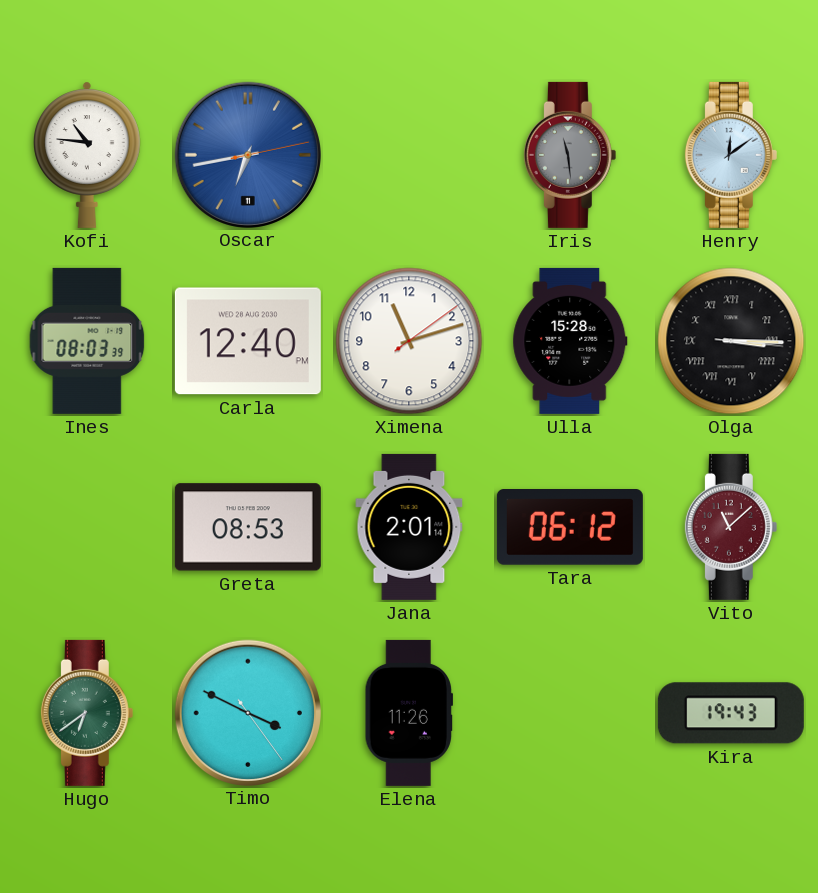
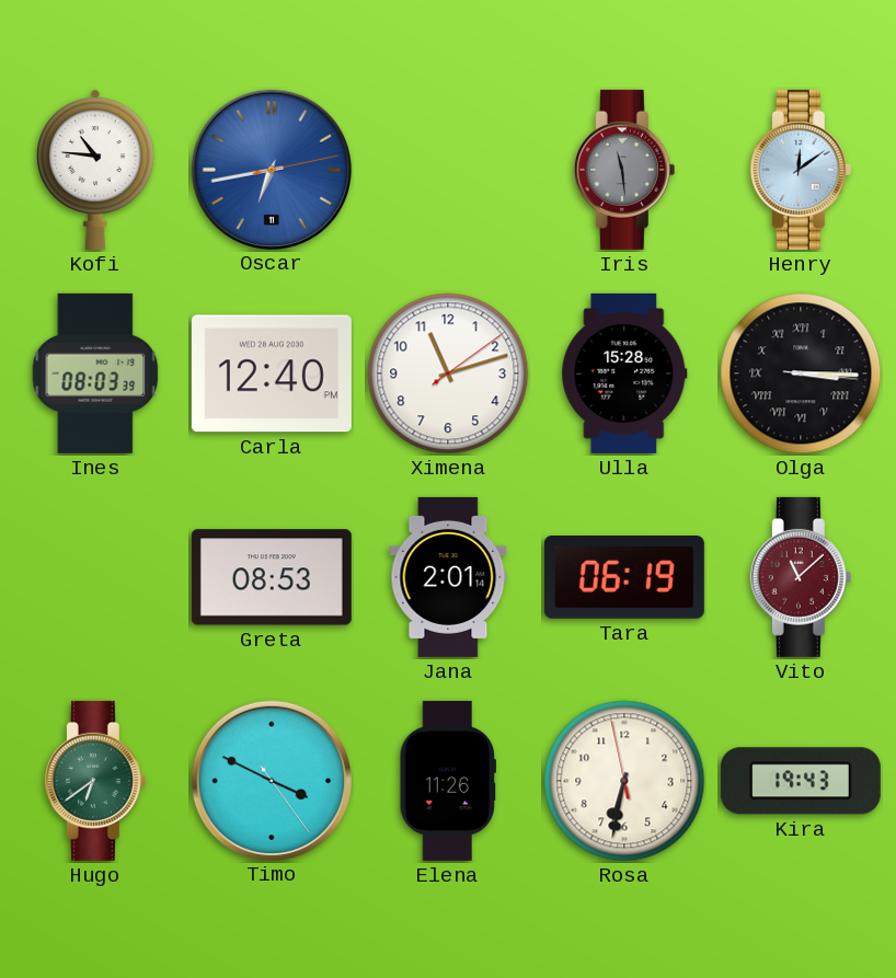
Tara: 06:12 -> 06:19 (624, 578)
Rosa: none -> 6:31 (624, 781)
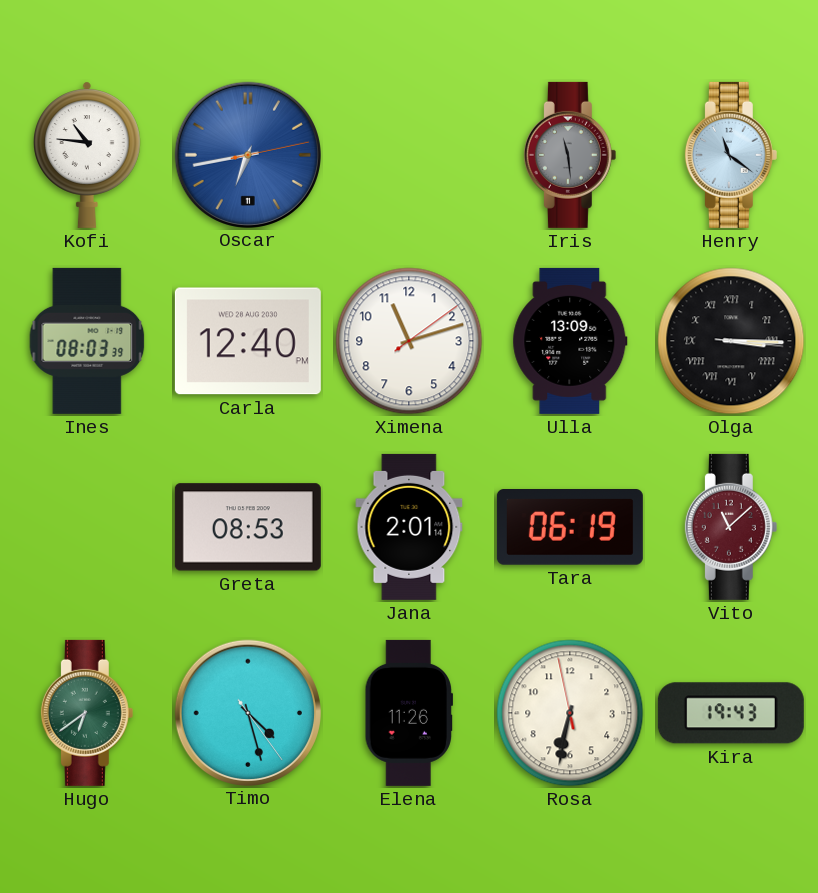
Henry: 12:09 -> 11:21 (731, 155)
Ulla: 15:28 -> 13:09 (570, 341)
Timo: 3:49 -> 4:27 (247, 712)
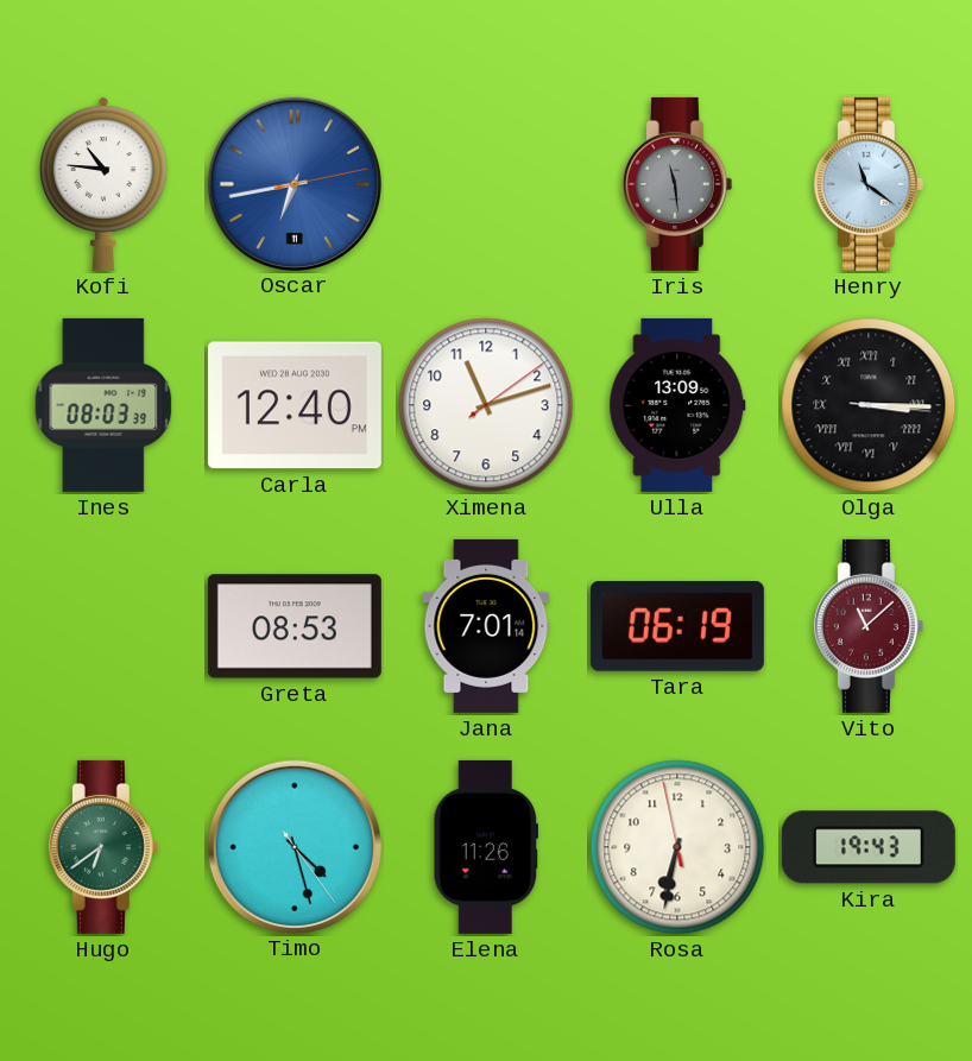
Jana: 2:01 -> 7:01 (486, 626)
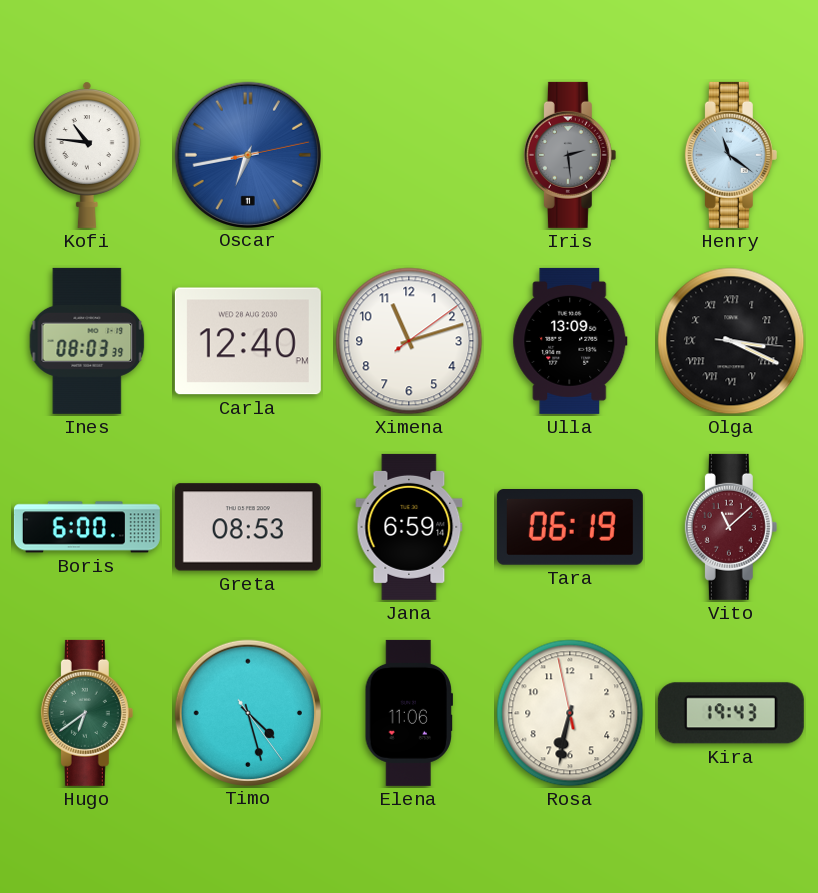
Iris: 11:29 -> 2:29 (570, 155)
Olga: 3:15 -> 3:19 (731, 341)
Boris: none -> 6:00 (87, 527)
Jana: 7:01 -> 6:59 (409, 527)
Elena: 11:26 -> 11:06 (408, 713)
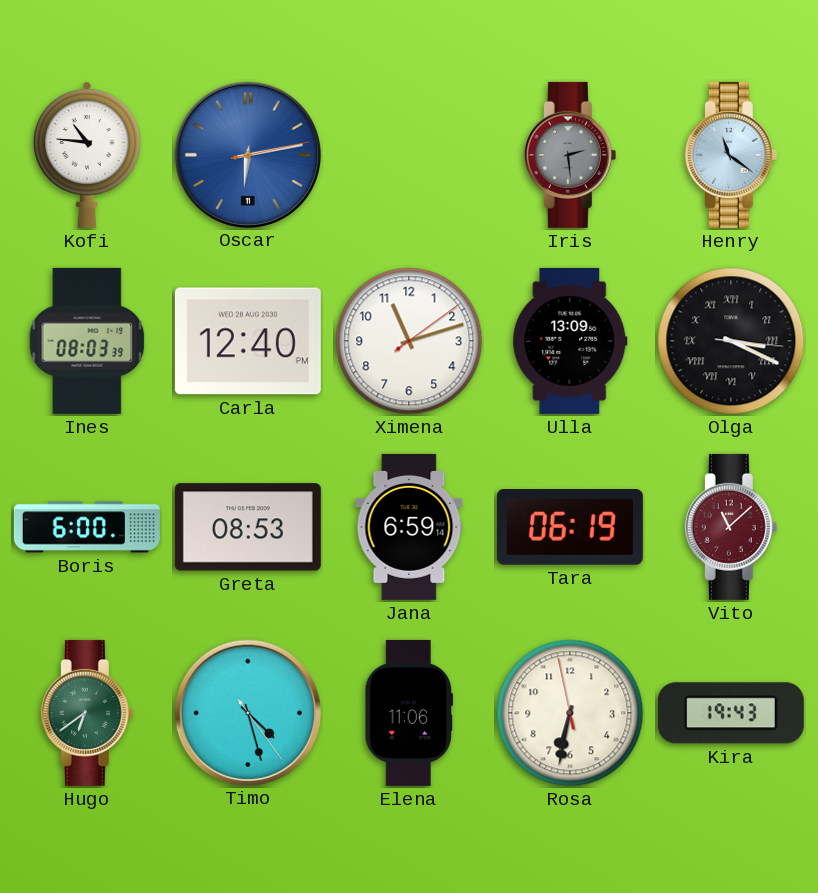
Oscar: 6:43 -> 6:13 (247, 154)
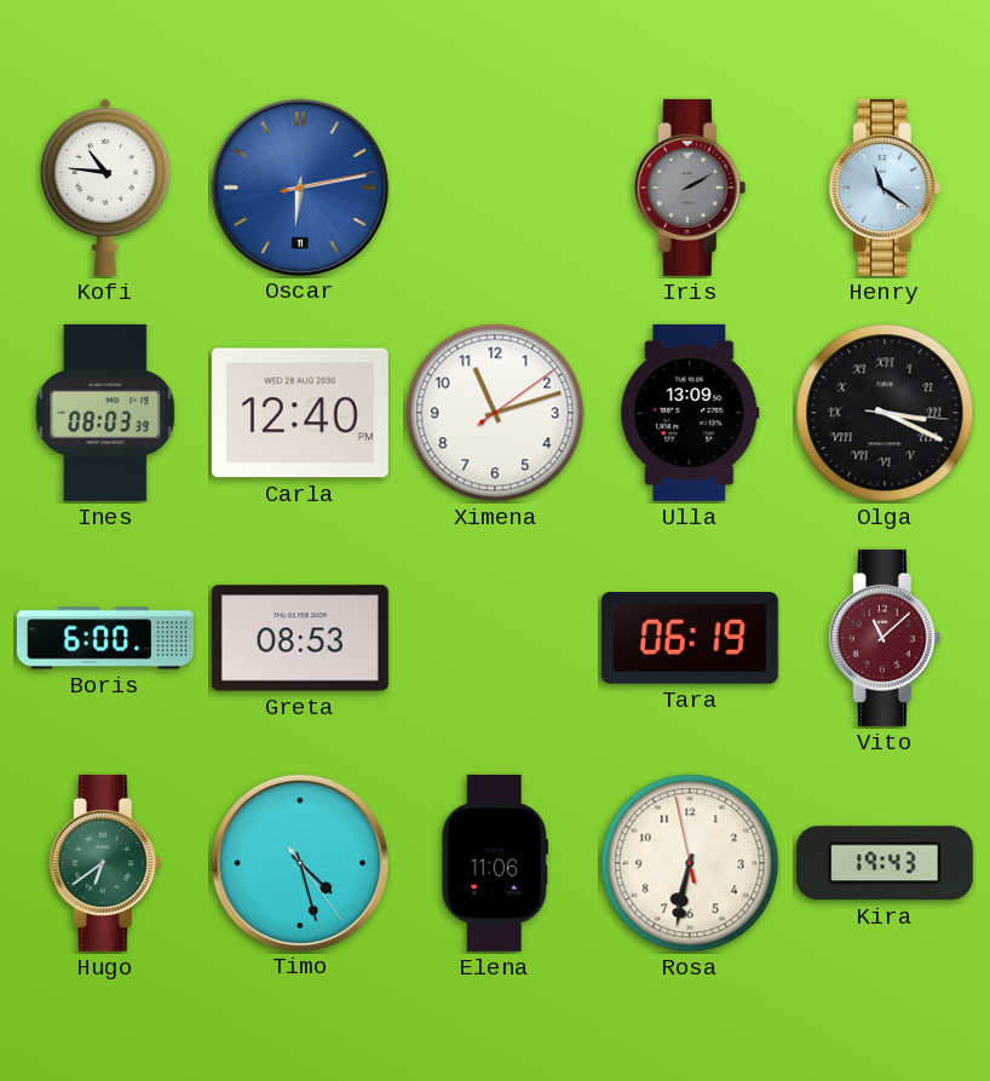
Iris: 2:29 -> 2:10 (690, 188)
Jana: 6:59 -> none (409, 527)
